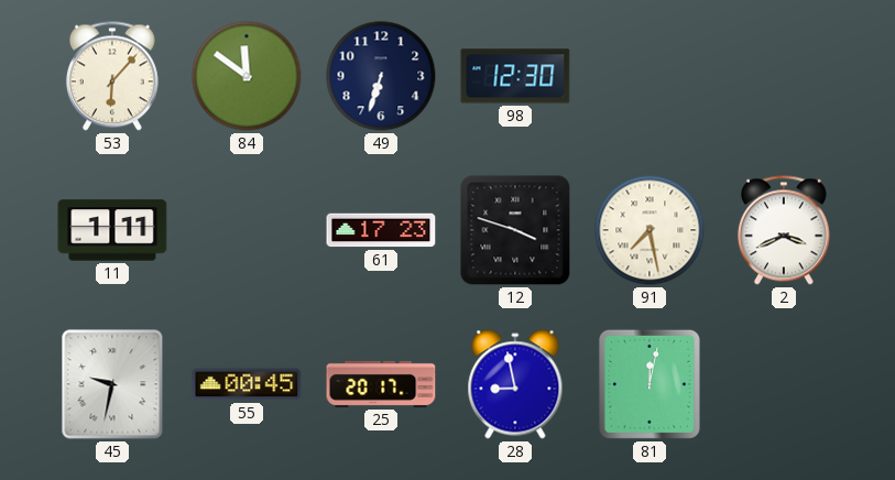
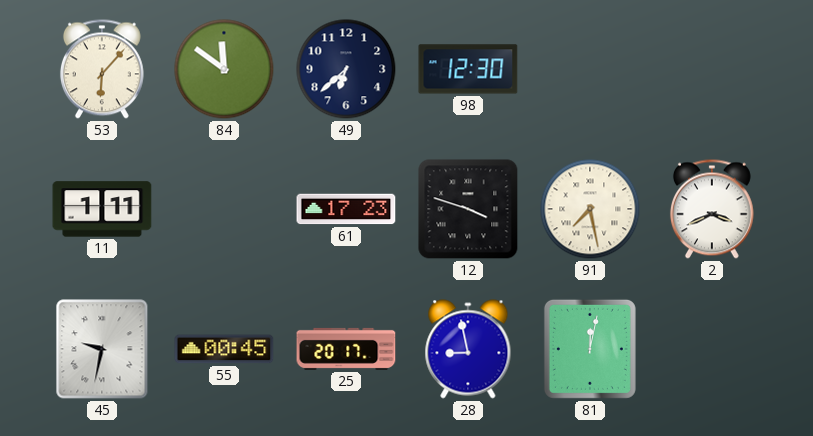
49: 6:33 -> 6:38 (346, 69)
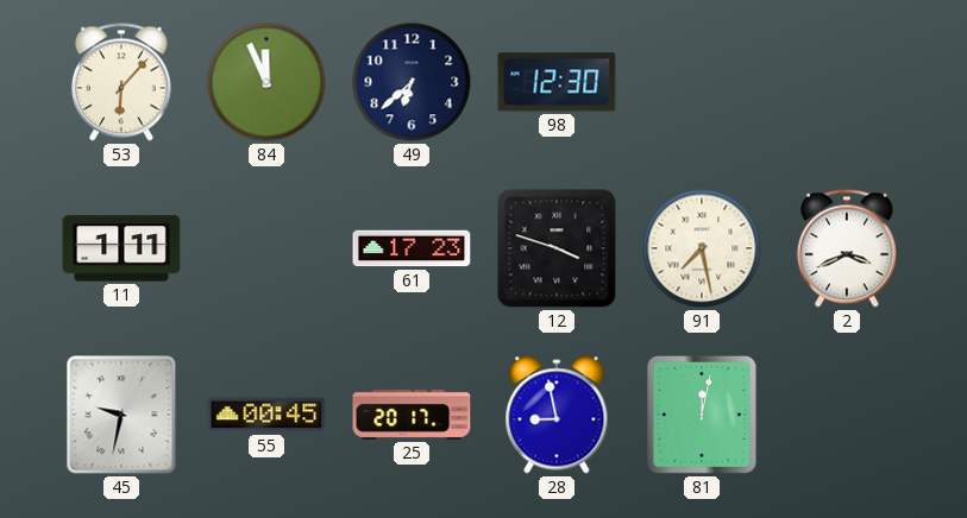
84: 11:51 -> 11:56 (266, 82)
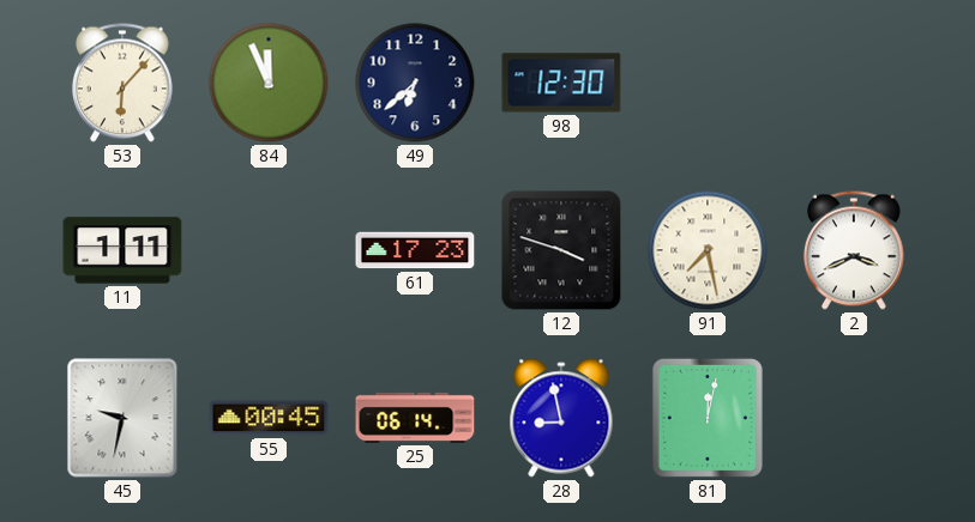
25: 20:17 -> 06:14 (415, 418)
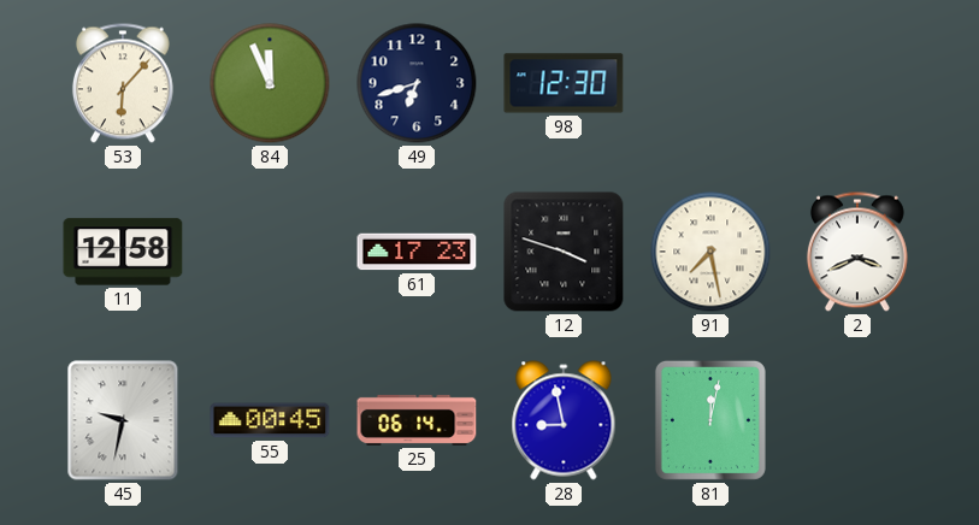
49: 6:38 -> 6:42 (417, 83)
11: 1:11 -> 12:58 (123, 252)
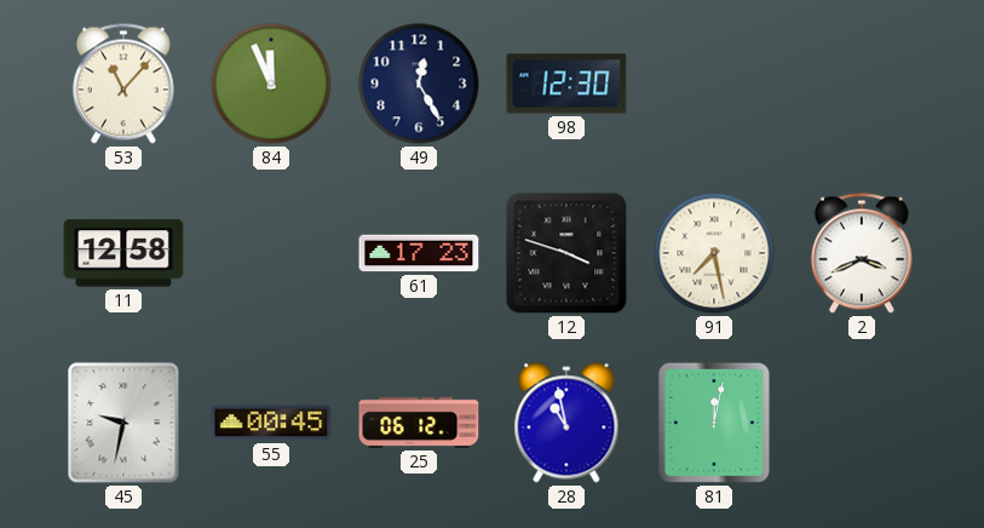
53: 6:07 -> 11:07 (123, 84)
49: 6:42 -> 12:25 (419, 84)
25: 06:14 -> 06:12 (419, 423)
28: 8:58 -> 10:58 (566, 423)
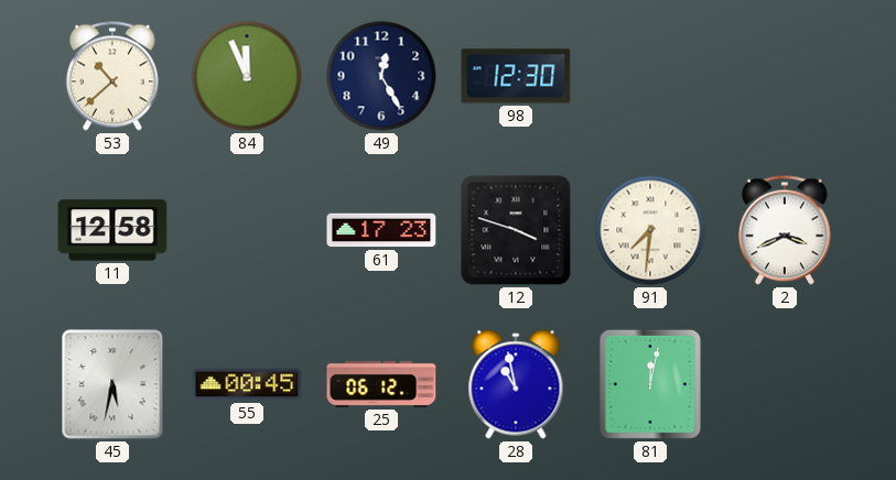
53: 11:07 -> 10:38 (112, 76)
91: 7:28 -> 7:31 (650, 230)
45: 9:32 -> 5:32 (112, 384)
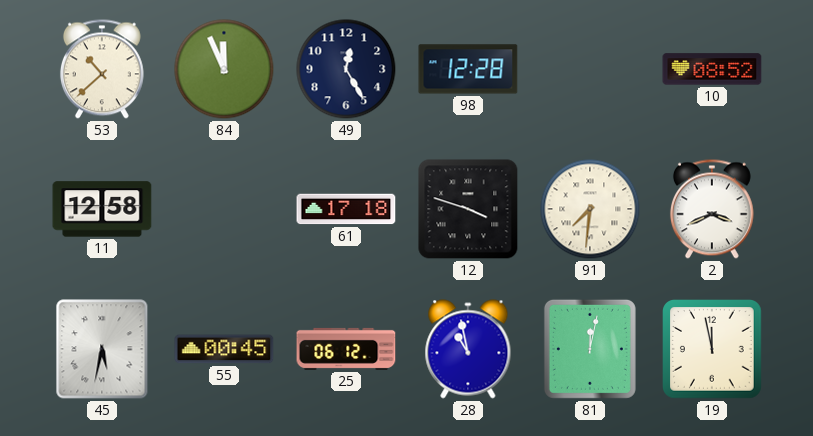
98: 12:30 -> 12:28 (468, 69)
10: none -> 08:52 (712, 69)
61: 17:23 -> 17:18 (346, 209)
19: none -> 11:58 (713, 350)
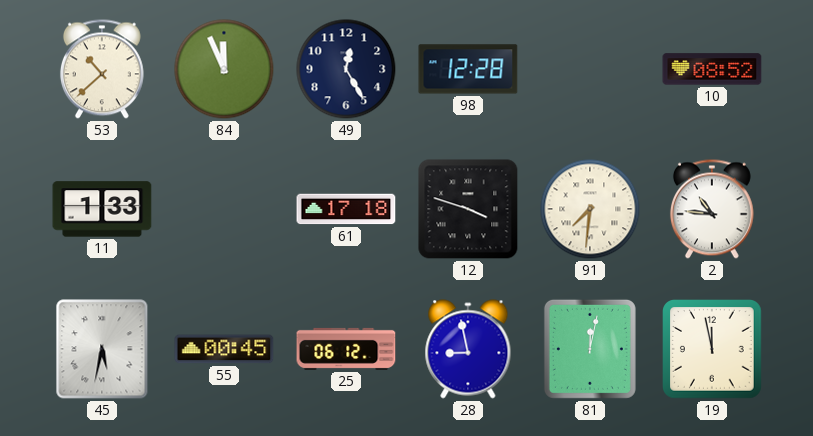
11: 12:58 -> 1:33 (102, 209)
2: 3:41 -> 10:46 (712, 209)
28: 10:58 -> 8:58 (468, 349)
